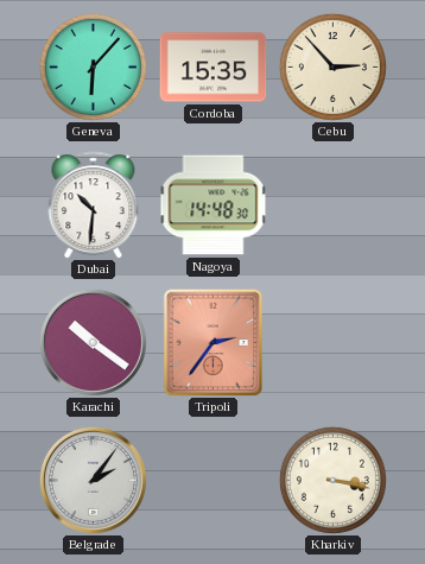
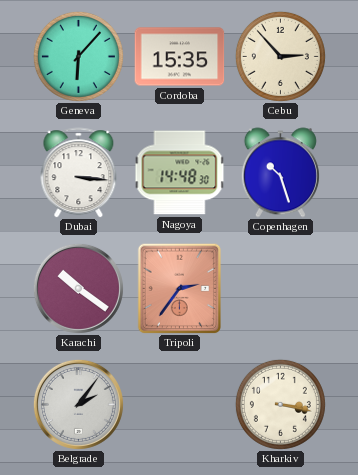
Dubai: 10:31 -> 3:16 (79, 173)
Copenhagen: none -> 10:27 (280, 173)
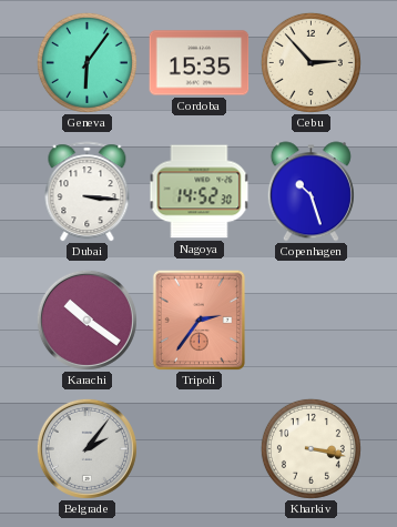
Geneva: 6:07 -> 6:06 (86, 62)
Nagoya: 14:48 -> 14:52 (200, 192)
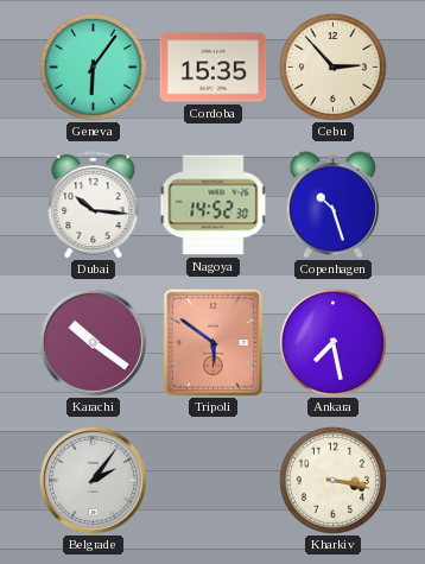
Dubai: 3:16 -> 10:16 (94, 205)
Tripoli: 2:36 -> 5:51 (213, 342)
Ankara: none -> 7:28 (332, 342)
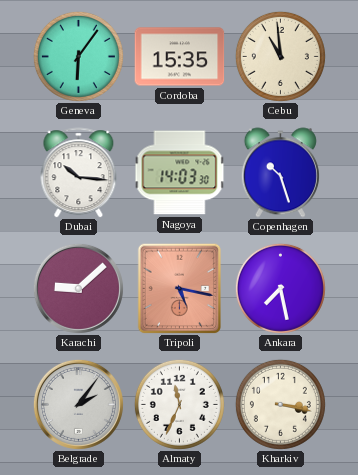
Cebu: 2:53 -> 10:59 (280, 56)
Nagoya: 14:52 -> 14:03 (180, 173)
Karachi: 10:21 -> 9:08 (78, 288)
Tripoli: 5:51 -> 5:17 (179, 288)
Almaty: none -> 11:34 (179, 404)
